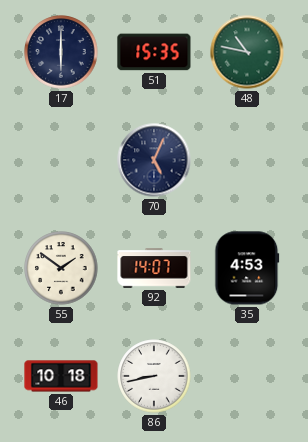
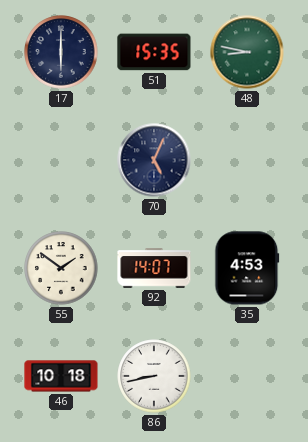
48: 10:47 -> 8:47 (247, 52)
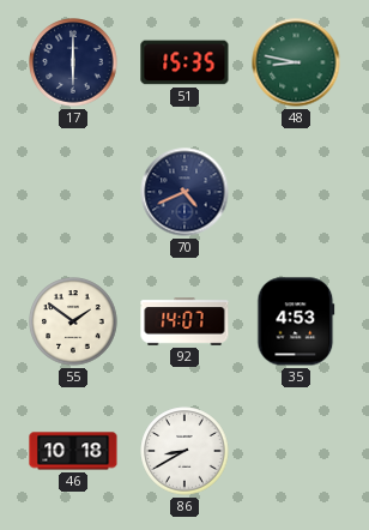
70: 5:04 -> 4:41 (184, 192)
86: 8:43 -> 8:40 (184, 451)
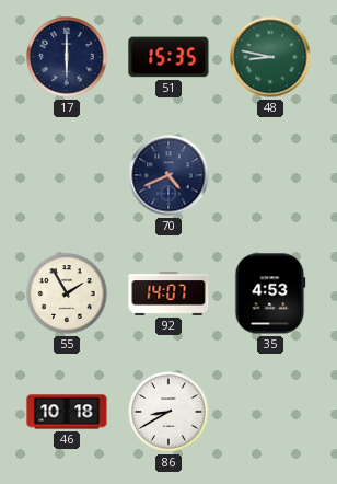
55: 1:51 -> 1:55 (67, 293)
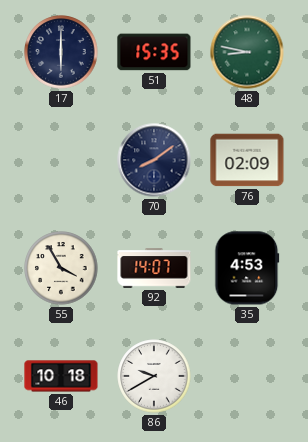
70: 4:41 -> 8:09 (154, 160)
76: none -> 02:09 (247, 160)
55: 1:55 -> 3:55 (61, 268)
86: 8:40 -> 9:40 (154, 376)
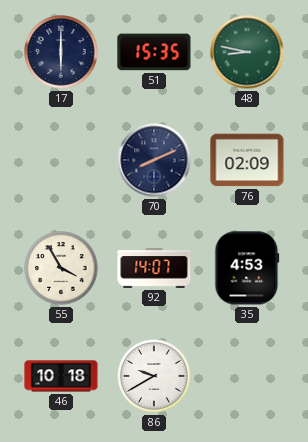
70: 8:09 -> 8:11 (154, 160)
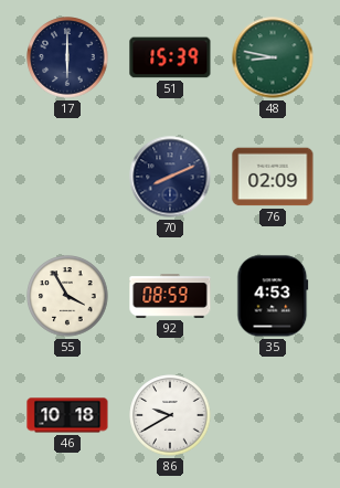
51: 15:35 -> 15:39 (170, 57)
92: 14:07 -> 08:59 (170, 296)
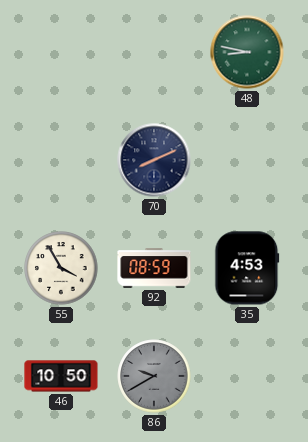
17: 6:00 -> none (67, 57)
51: 15:39 -> none (170, 57)
76: 02:09 -> none (273, 177)
46: 10:18 -> 10:50 (61, 376)
86 dial: white -> grey (154, 376)
